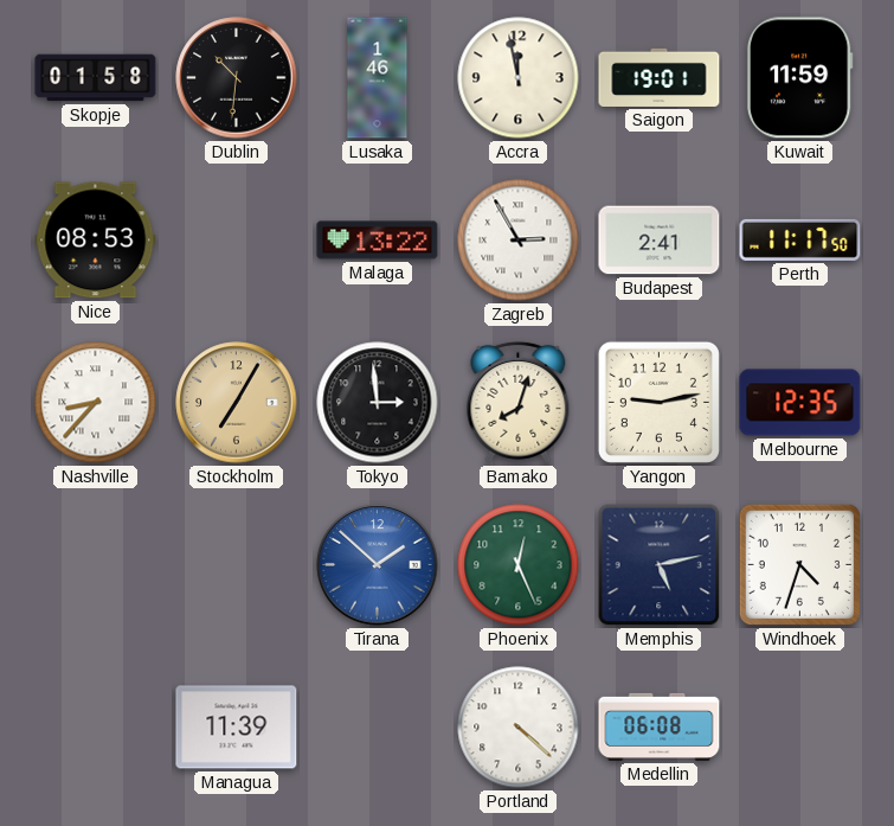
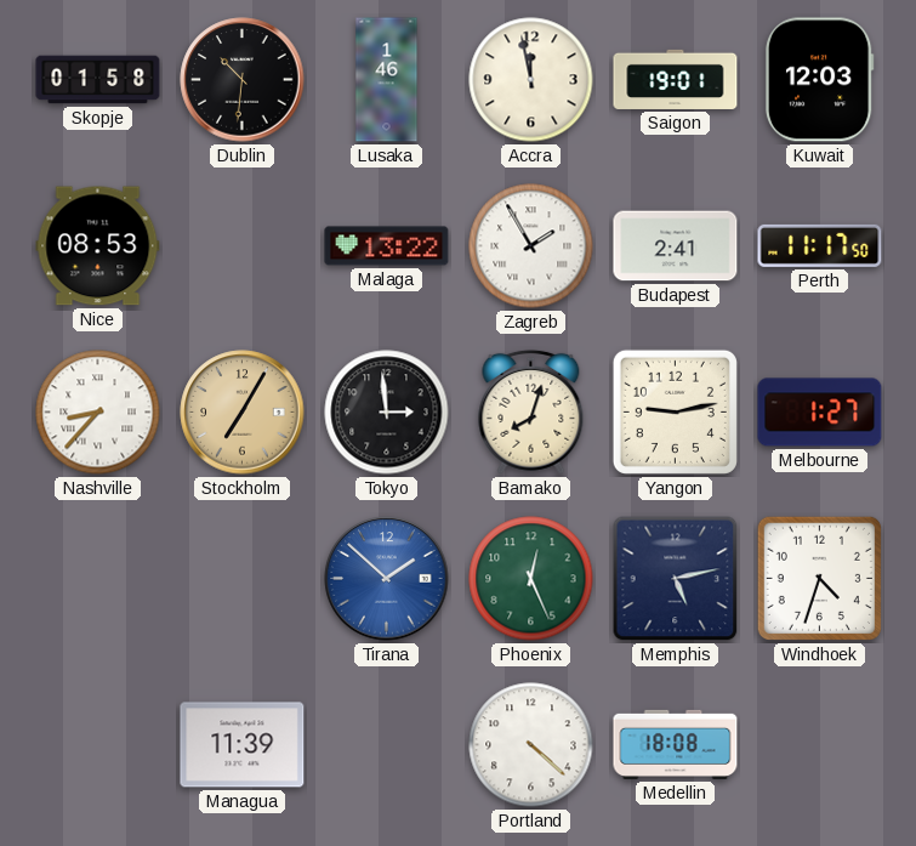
Kuwait: 11:59 -> 12:03 (819, 80)
Zagreb: 2:55 -> 1:55 (531, 246)
Melbourne: 12:35 -> 1:27 (820, 413)
Medellin: 06:08 -> 18:08 (676, 744)
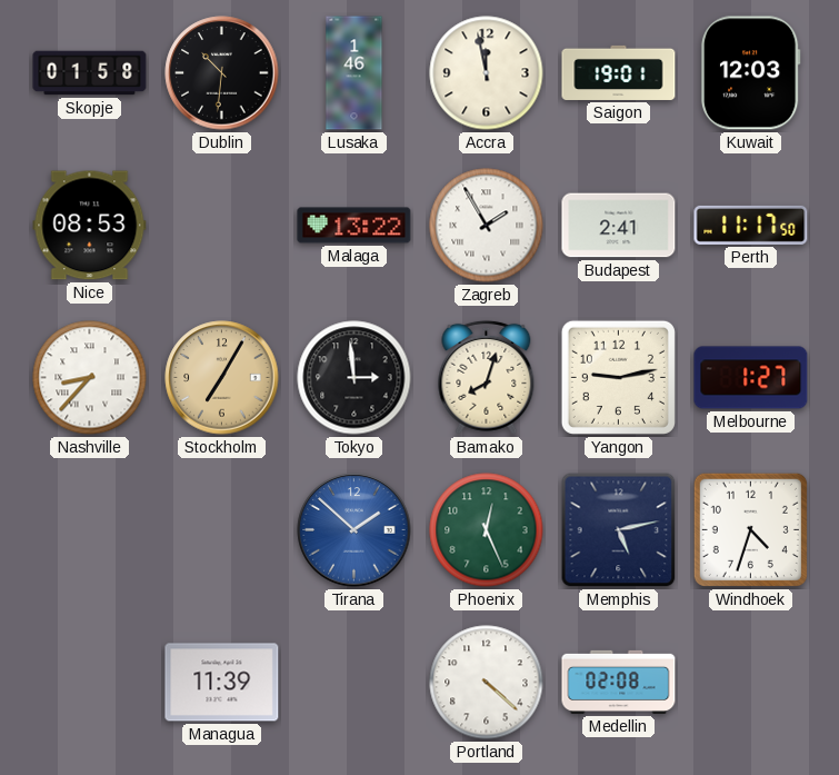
Medellin: 18:08 -> 02:08 (619, 682)
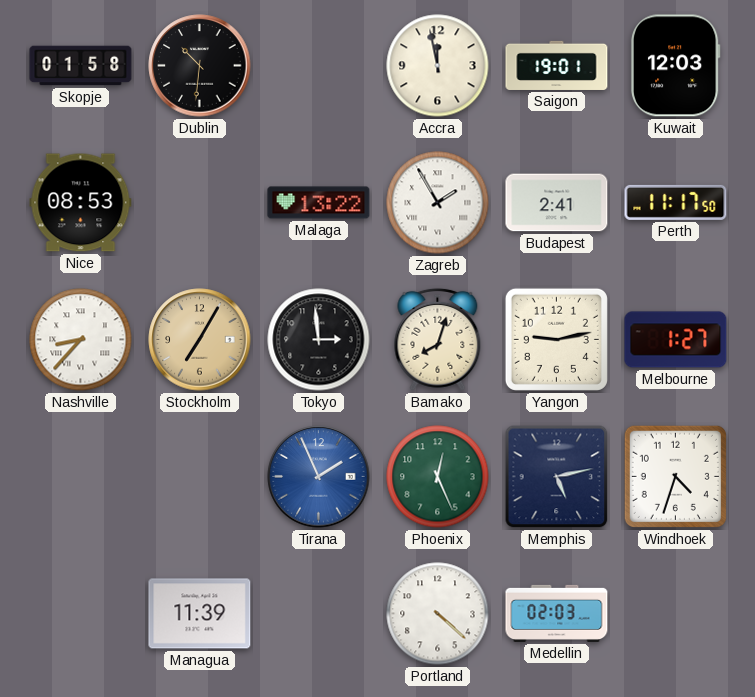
Lusaka: 1:46 -> none (354, 73)
Tirana: 1:52 -> 1:56 (319, 477)
Medellin: 02:08 -> 02:03 (557, 613)
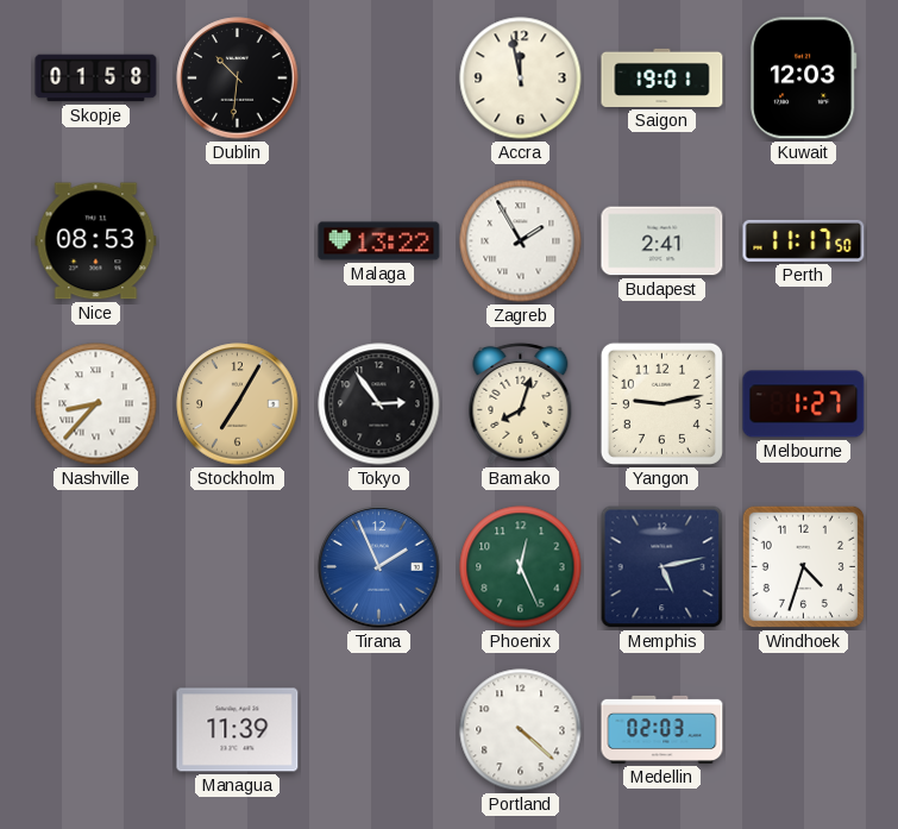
Tokyo: 2:59 -> 2:54 (379, 404)
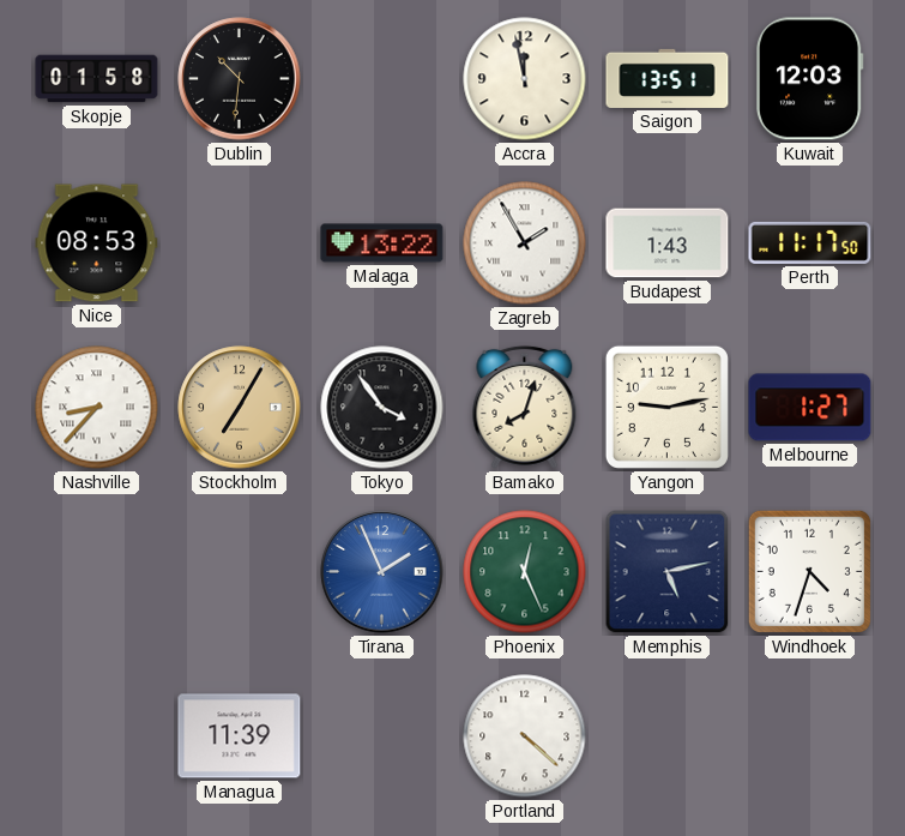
Saigon: 19:01 -> 13:51 (668, 78)
Budapest: 2:41 -> 1:43 (668, 243)
Tokyo: 2:54 -> 3:54 (382, 408)
Medellin: 02:03 -> none (662, 729)
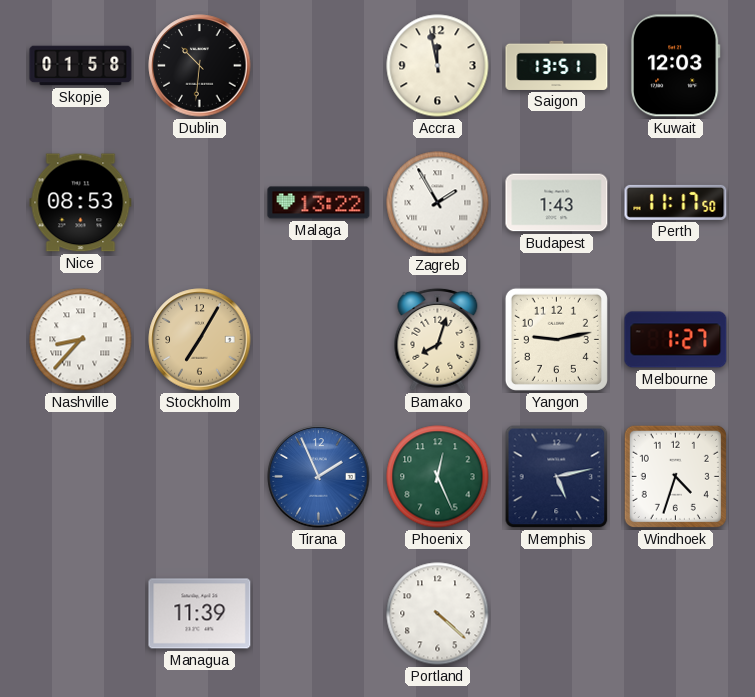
Tokyo: 3:54 -> none (382, 408)
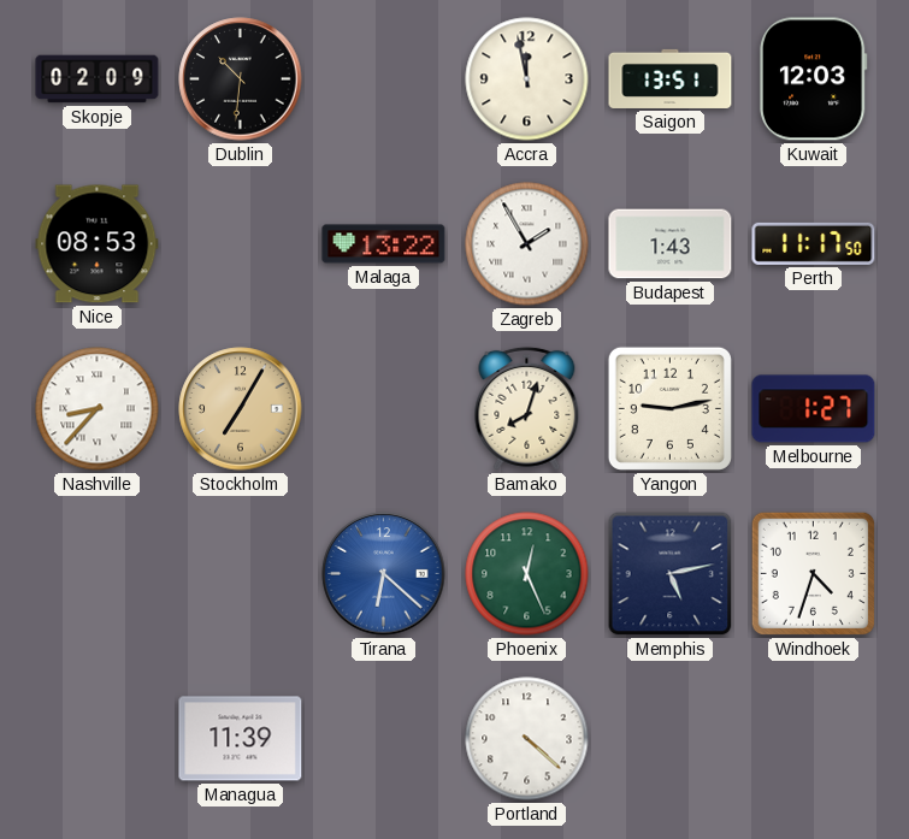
Skopje: 01:58 -> 02:09 (98, 79)
Tirana: 1:56 -> 6:22 (384, 574)
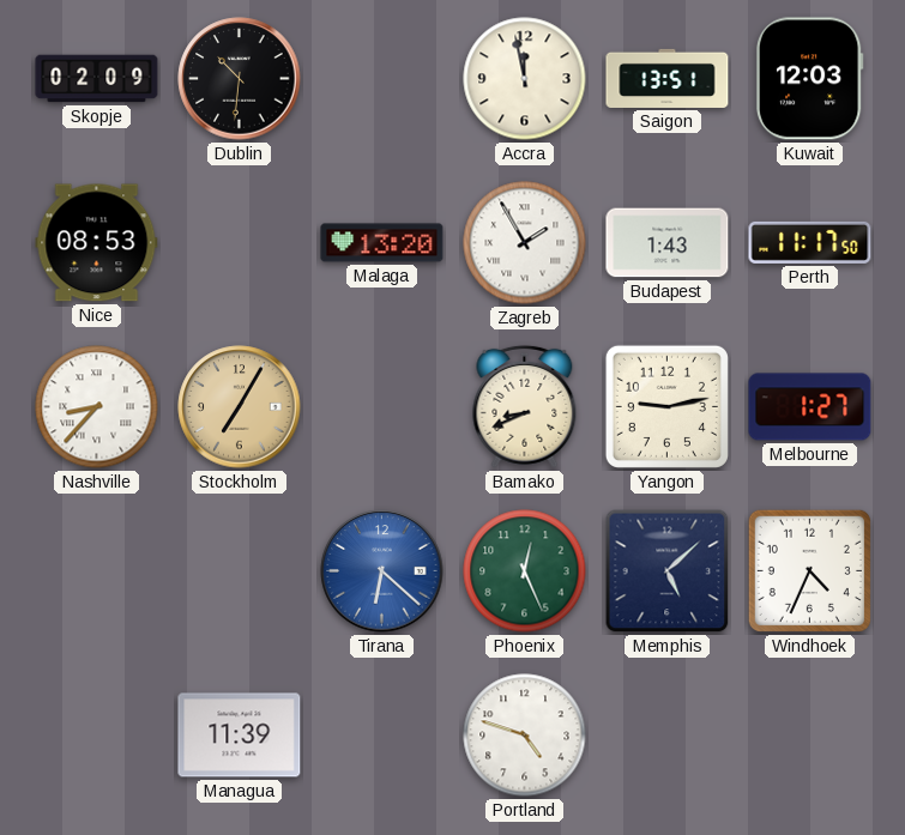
Malaga: 13:22 -> 13:20 (382, 243)
Bamako: 8:03 -> 8:41 (525, 406)
Memphis: 5:13 -> 5:08 (668, 571)
Windhoek: 4:33 -> 4:34 (809, 570)
Portland: 4:22 -> 4:48 (525, 736)
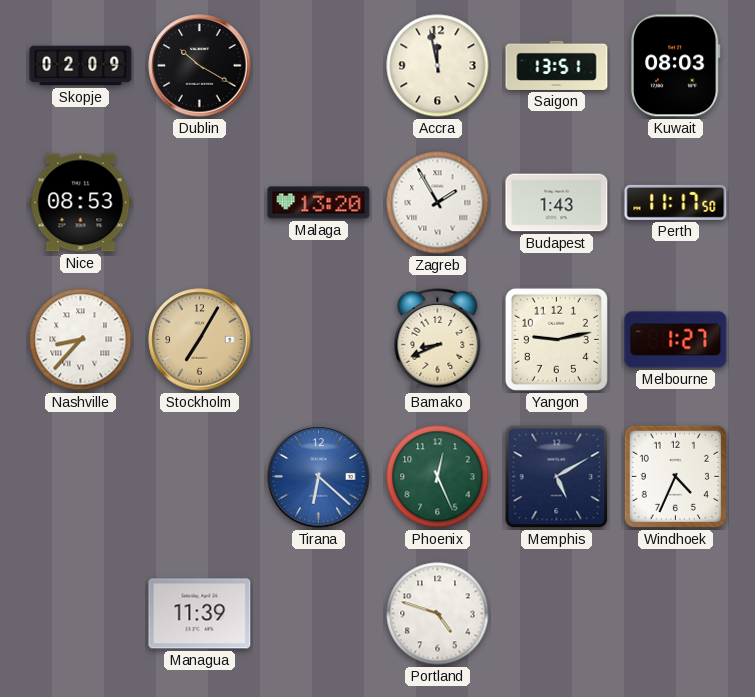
Dublin: 10:31 -> 10:20 (200, 66)
Kuwait: 12:03 -> 08:03 (675, 66)
Memphis: 5:08 -> 5:10 (557, 477)
